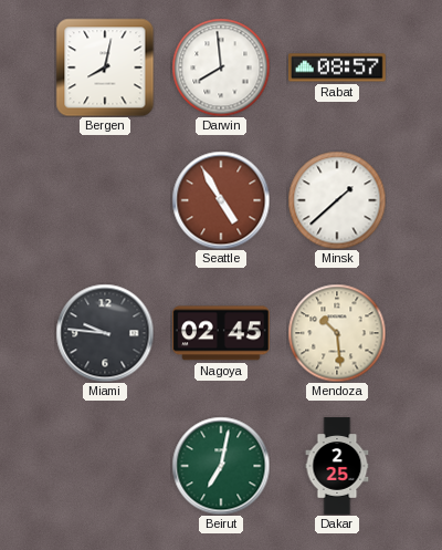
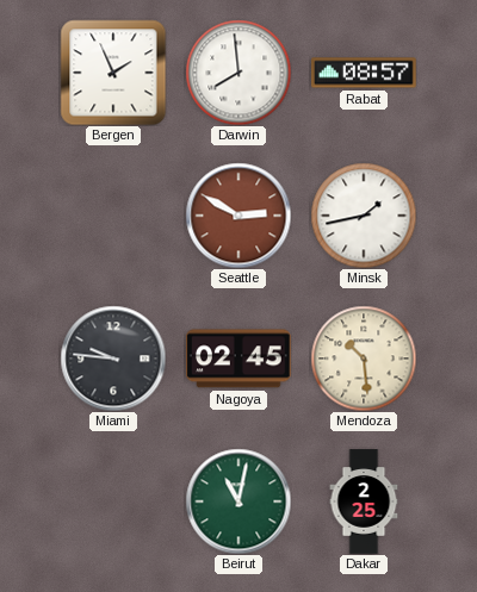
Bergen: 8:02 -> 1:56 (113, 73)
Seattle: 4:55 -> 2:50 (238, 216)
Minsk: 1:38 -> 1:43 (364, 216)
Beirut: 7:02 -> 11:02 (238, 501)
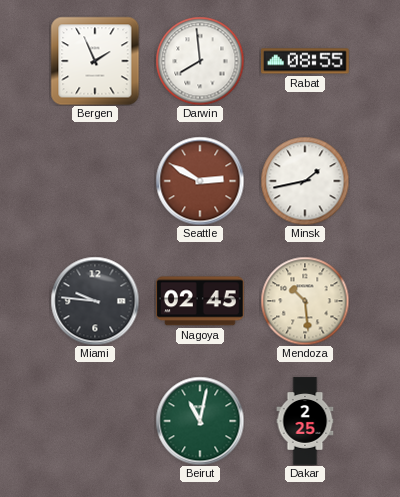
Rabat: 08:57 -> 08:55 (306, 61)
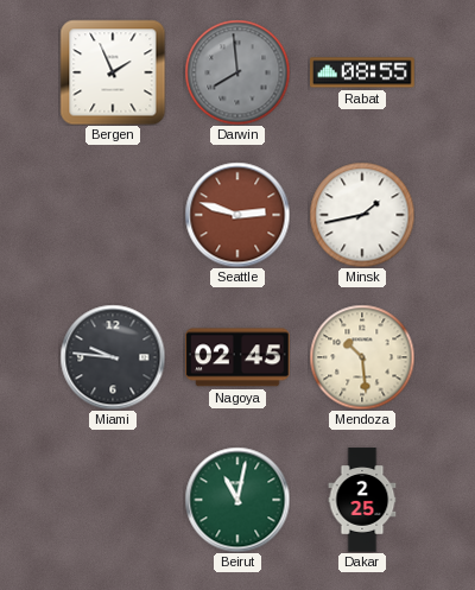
Darwin dial: white -> grey (237, 72)
Seattle: 2:50 -> 2:48 (237, 215)
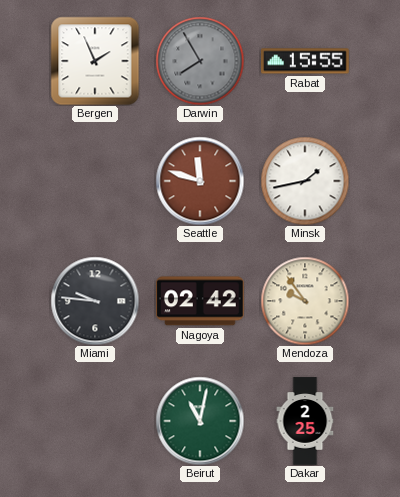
Darwin: 7:59 -> 7:55 (200, 61)
Rabat: 08:55 -> 15:55 (306, 61)
Seattle: 2:48 -> 11:48 (200, 181)
Nagoya: 02:45 -> 02:42 (200, 301)
Mendoza: 10:29 -> 9:54 (305, 301)
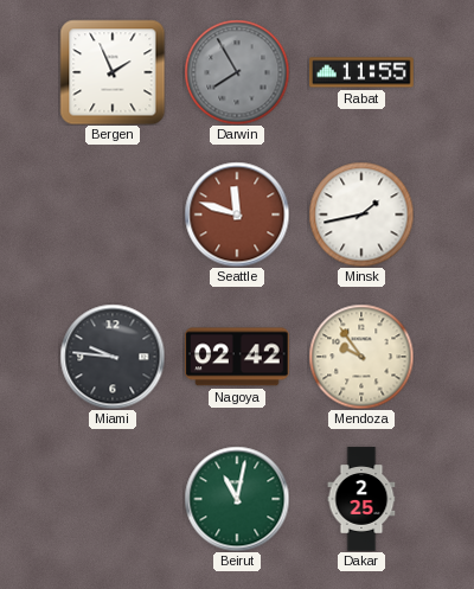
Rabat: 15:55 -> 11:55 (363, 72)
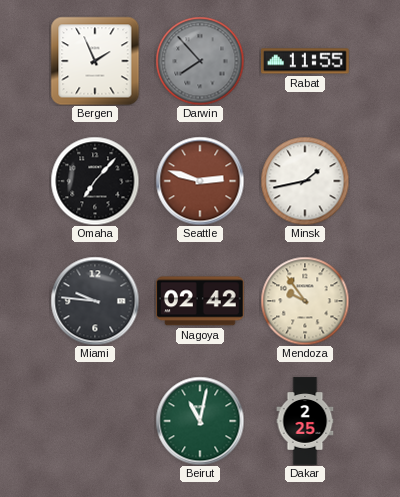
Darwin: 7:55 -> 7:53 (200, 61)
Omaha: none -> 7:07 (95, 181)
Seattle: 11:48 -> 2:48 (200, 181)
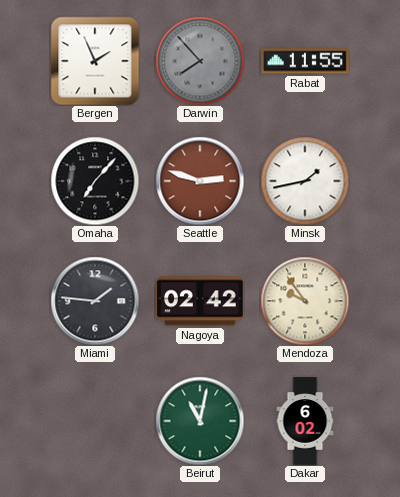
Miami: 9:46 -> 1:46 (95, 301)
Dakar: 2:25 -> 6:02 (305, 421)
